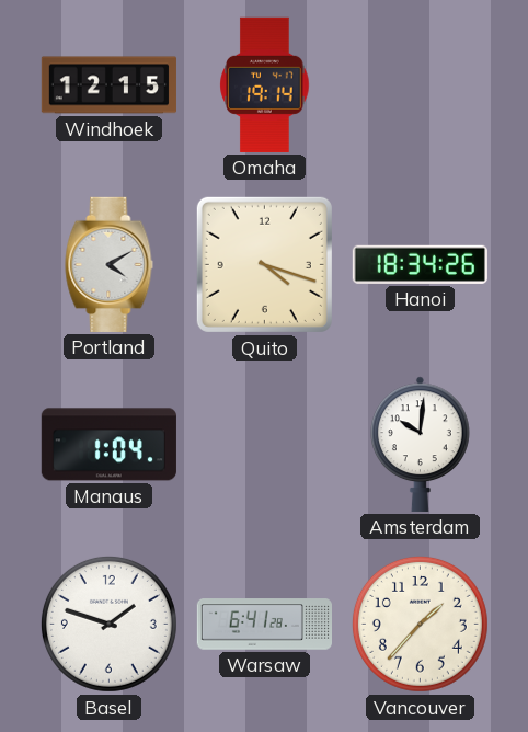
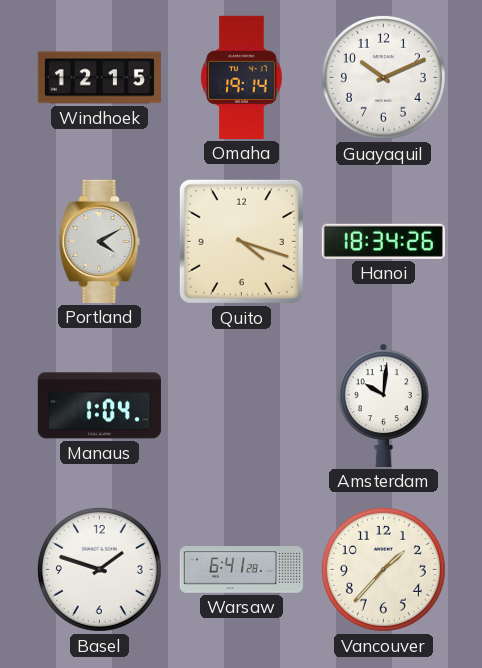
Guayaquil: none -> 10:11 (383, 77)
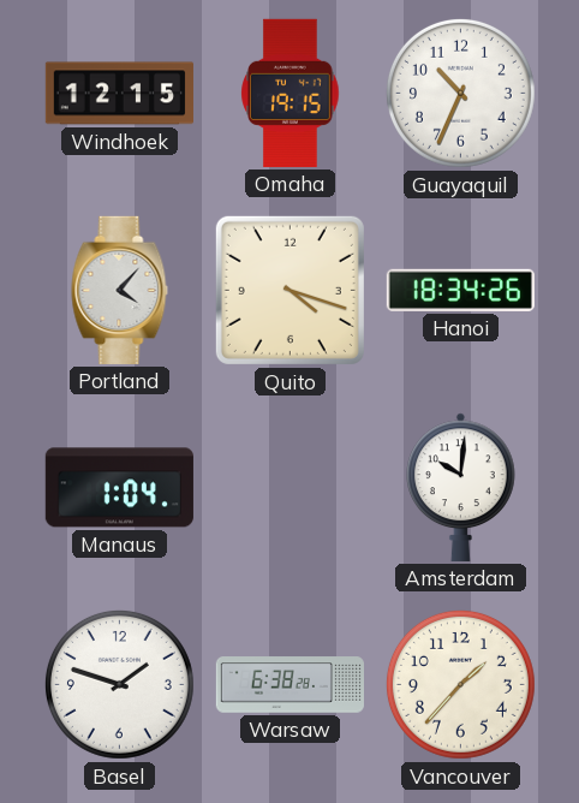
Omaha: 19:14 -> 19:15 (291, 93)
Guayaquil: 10:11 -> 10:34 (460, 93)
Portland: 4:10 -> 4:07 (120, 290)
Warsaw: 6:41 -> 6:38 (289, 685)
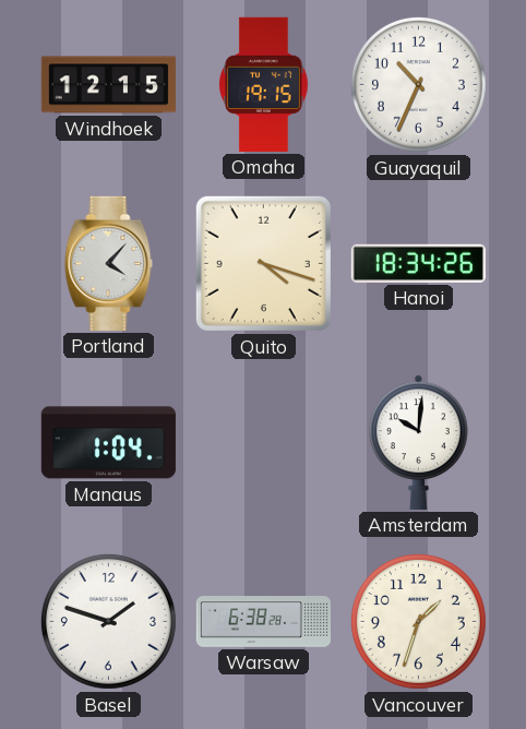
Vancouver: 1:37 -> 1:33 (418, 621)
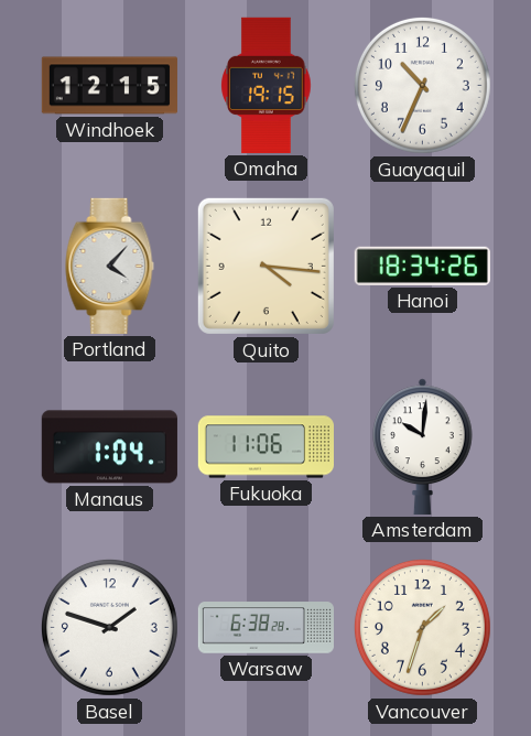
Quito: 4:18 -> 4:16 (265, 266)
Fukuoka: none -> 11:06 (265, 447)
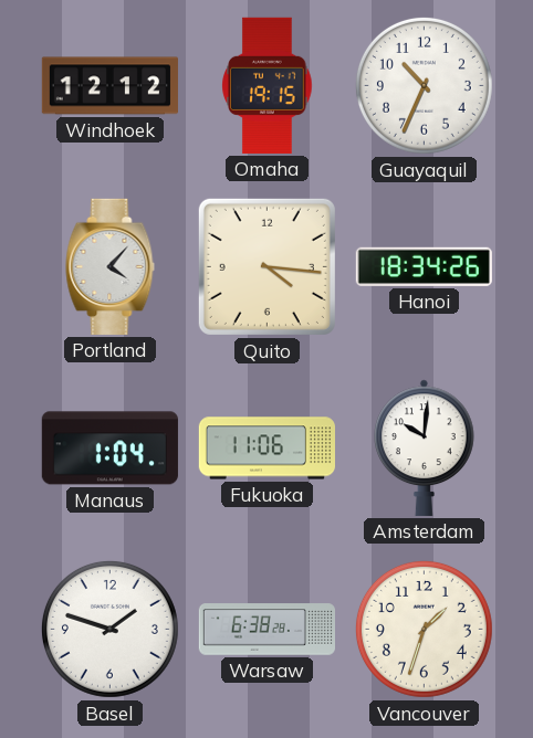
Windhoek: 12:15 -> 12:12 (109, 86)
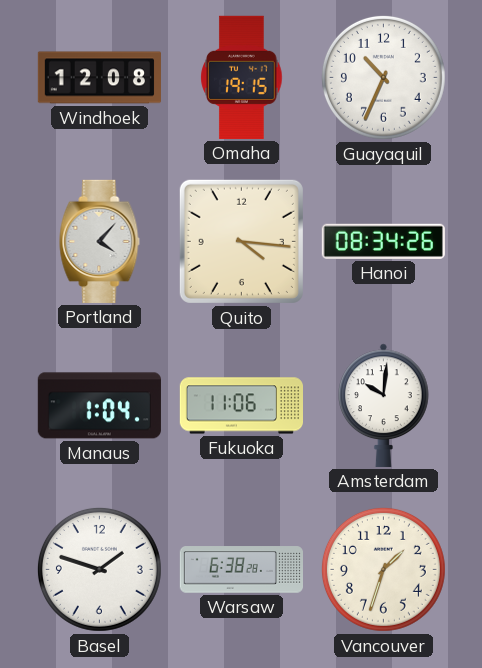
Windhoek: 12:12 -> 12:08 (99, 78)
Hanoi: 18:34 -> 08:34 (383, 241)
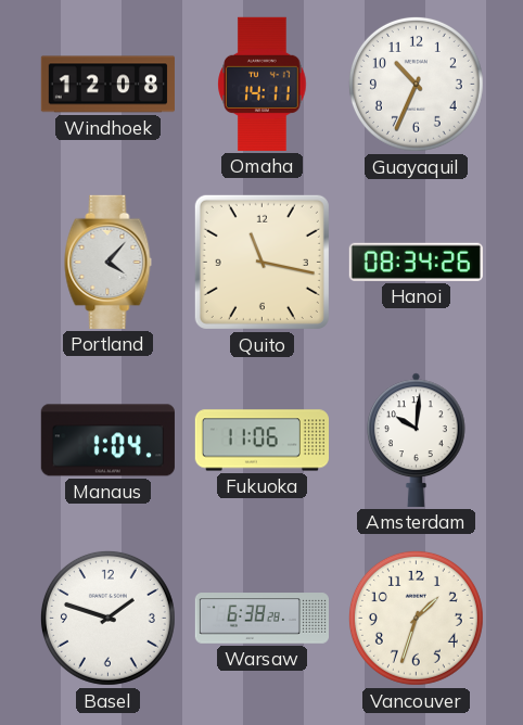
Omaha: 19:15 -> 14:11 (263, 84)
Quito: 4:16 -> 11:17 (261, 262)
